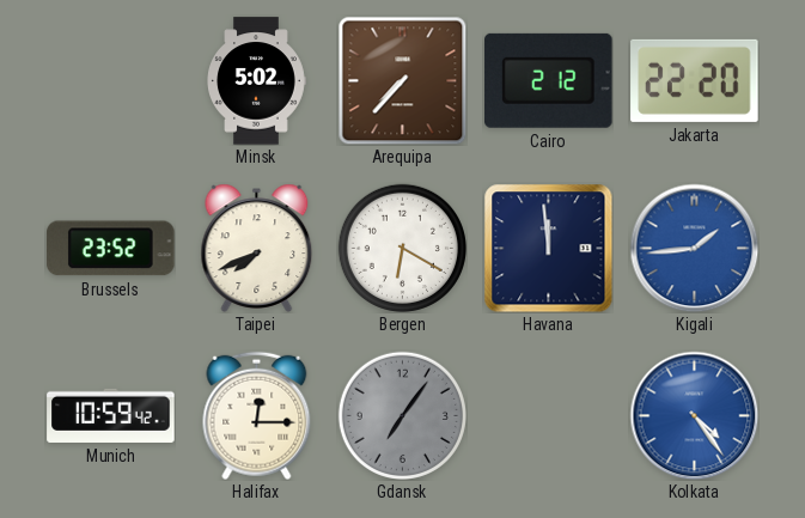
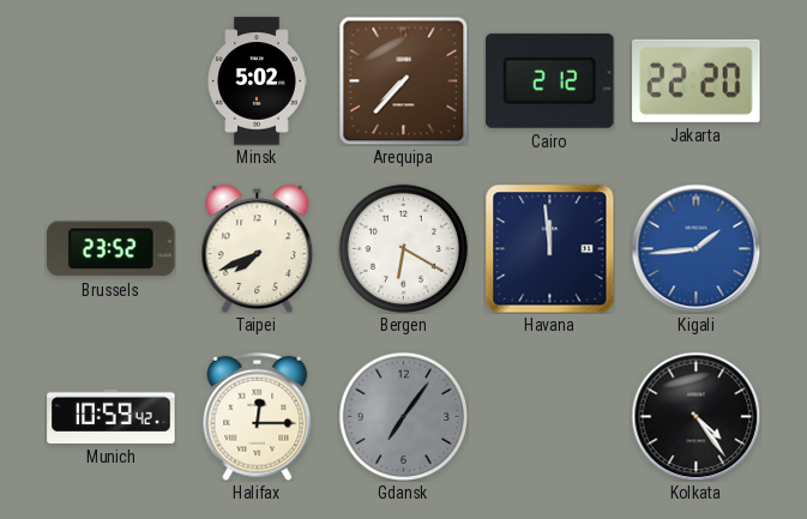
Kolkata dial: blue -> black (695, 416)
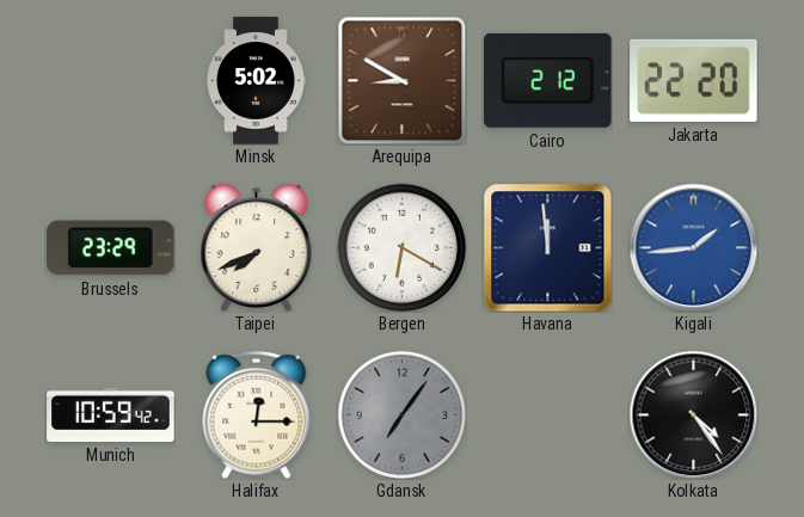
Arequipa: 7:37 -> 8:50 (401, 80)
Brussels: 23:52 -> 23:29 (111, 248)
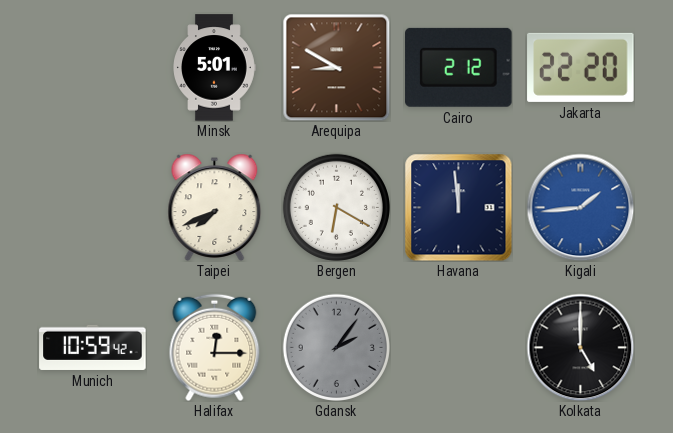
Minsk: 5:02 -> 5:01 (214, 68)
Brussels: 23:29 -> none (111, 248)
Gdansk: 7:06 -> 2:06 (336, 347)
Kolkata: 4:24 -> 5:00 (580, 347)
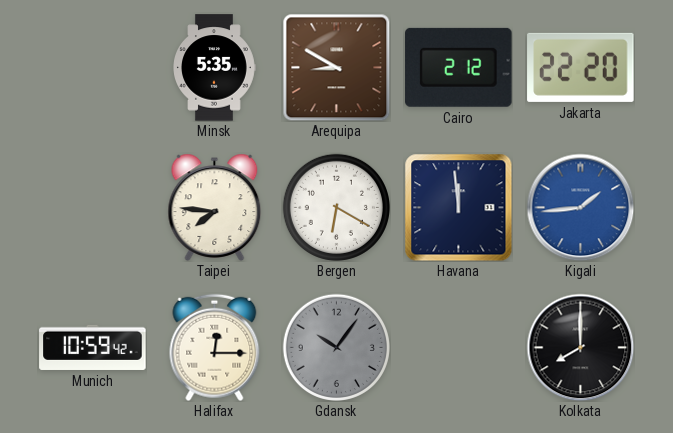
Minsk: 5:01 -> 5:35 (214, 68)
Taipei: 7:41 -> 7:46 (215, 207)
Gdansk: 2:06 -> 10:06 (336, 347)
Kolkata: 5:00 -> 8:00 (580, 347)
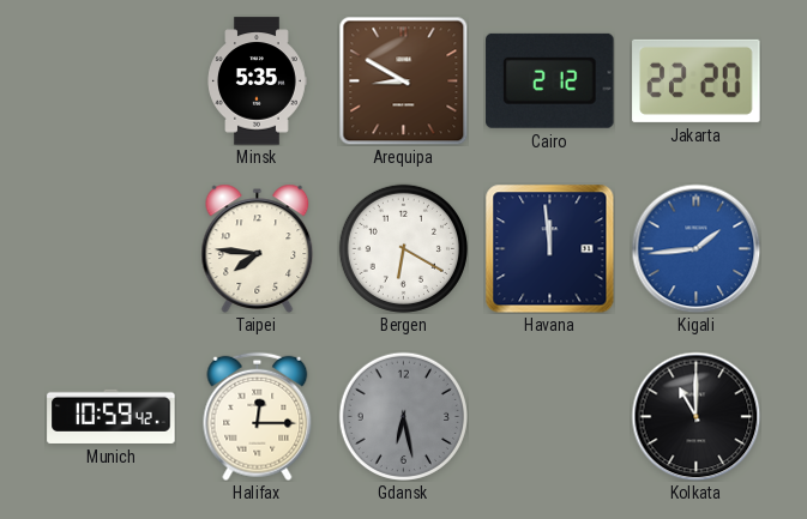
Gdansk: 10:06 -> 6:28 (403, 416)
Kolkata: 8:00 -> 11:00 (695, 416)
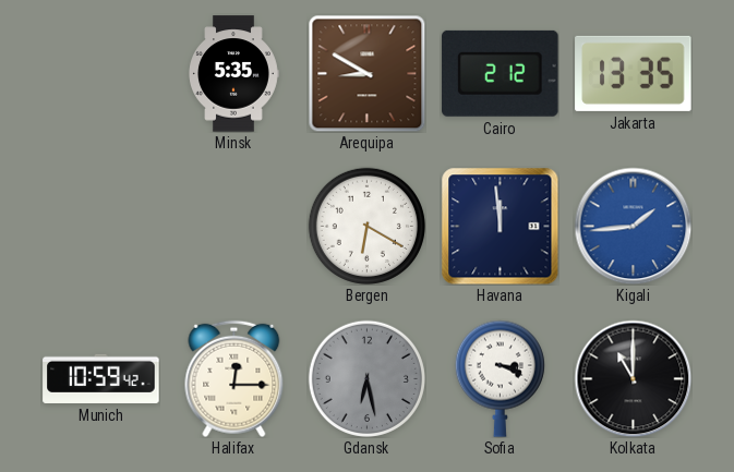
Jakarta: 22:20 -> 13:35 (634, 73)
Taipei: 7:46 -> none (258, 248)
Sofia: none -> 3:19 (500, 378)
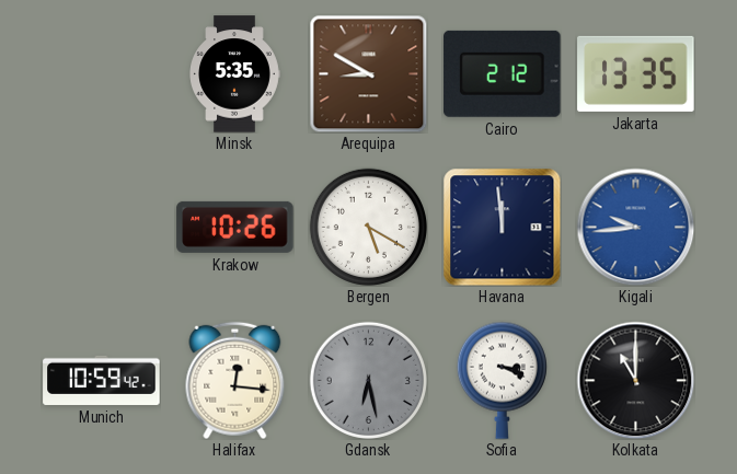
Krakow: none -> 10:26 (235, 227)
Bergen: 6:20 -> 5:20 (368, 227)
Kigali: 1:44 -> 9:44 (635, 227)
Halifax: 12:15 -> 12:16 (235, 380)
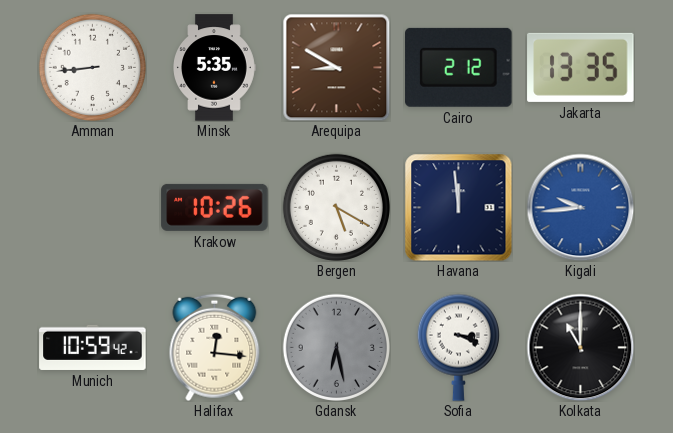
Amman: none -> 8:44 (92, 67)
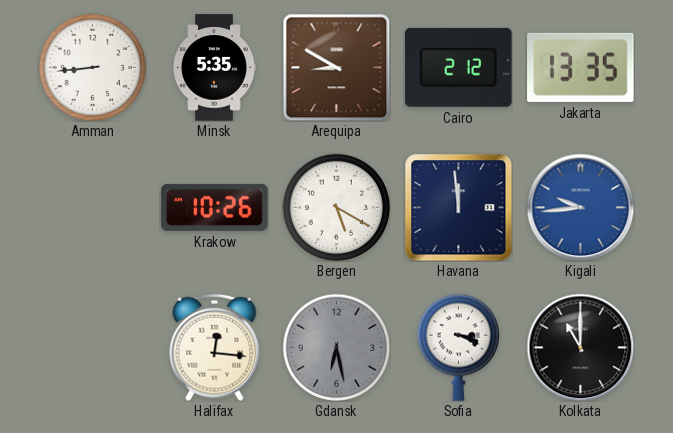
Munich: 10:59 -> none (93, 347)
